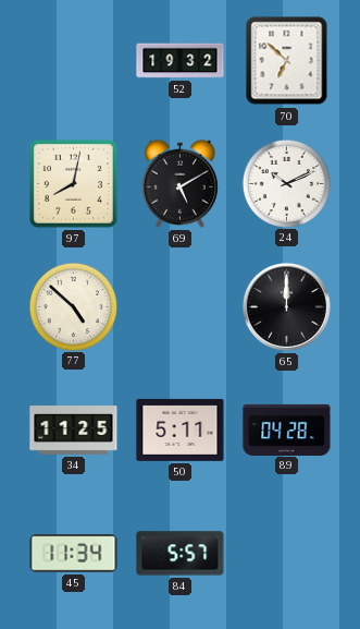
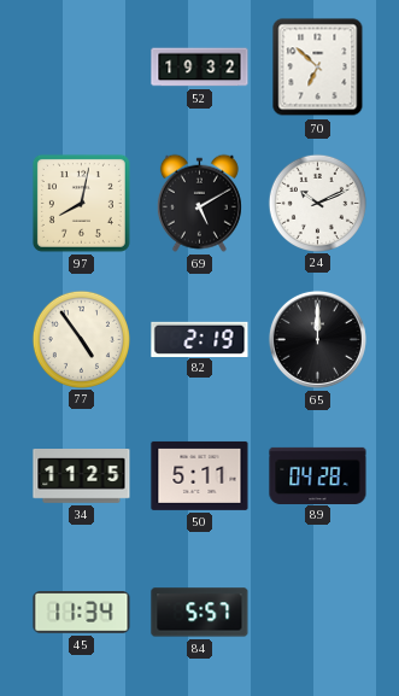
77: 4:52 -> 4:54 (81, 339)
82: none -> 2:19 (200, 339)
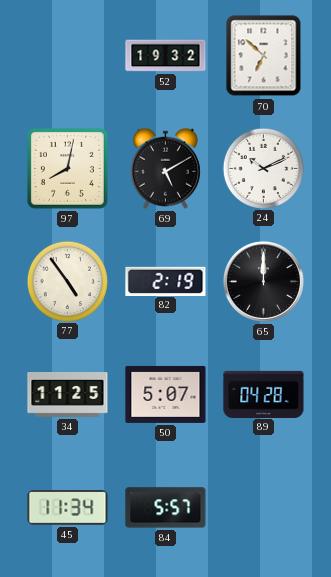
50: 5:11 -> 5:07 (166, 394)
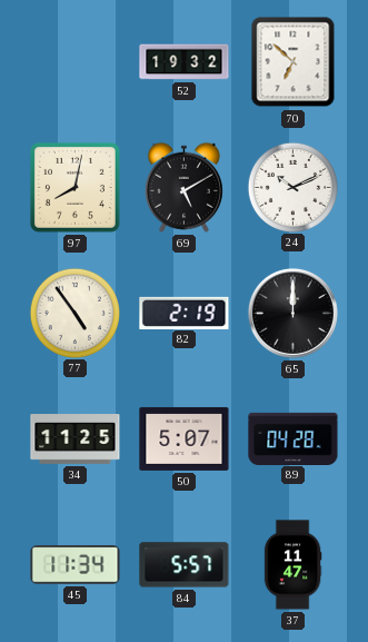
37: none -> 11:47 (292, 565)
